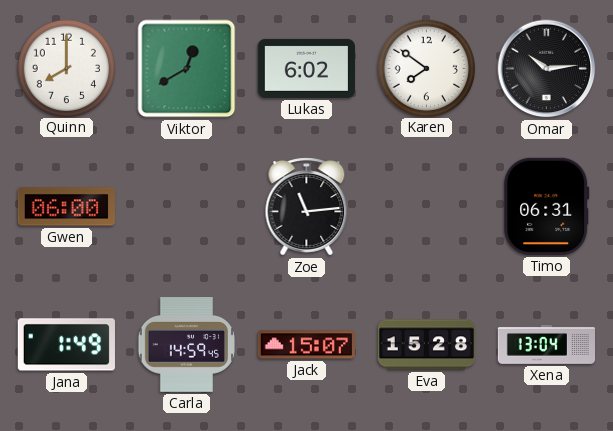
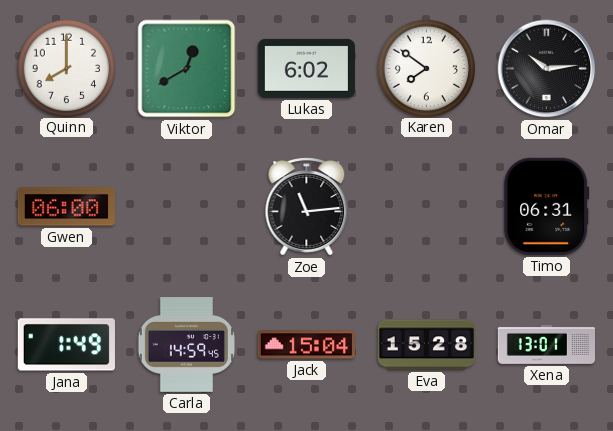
Jack: 15:07 -> 15:04 (306, 345)
Xena: 13:04 -> 13:01 (546, 344)
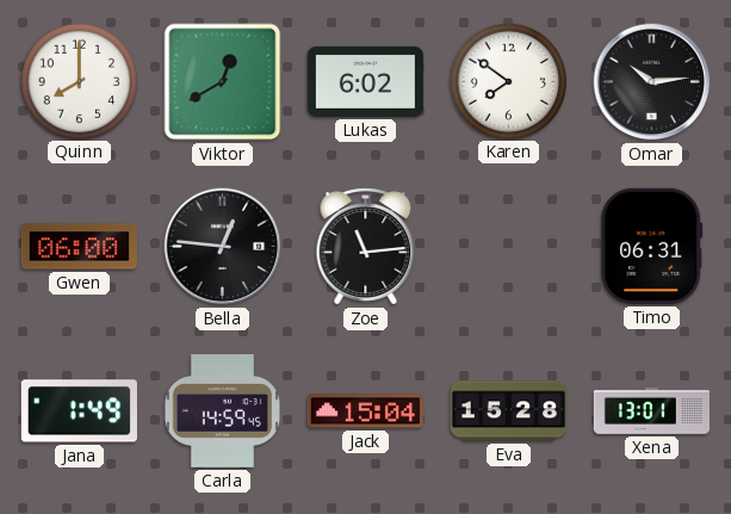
Bella: none -> 12:46 (223, 247)
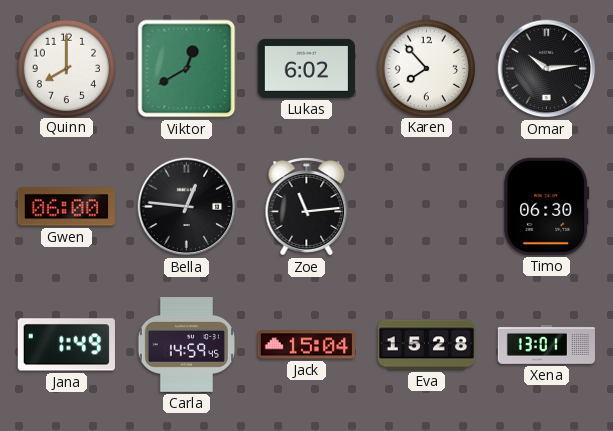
Karen: 7:51 -> 7:53 (426, 68)
Timo: 06:31 -> 06:30 (547, 206)
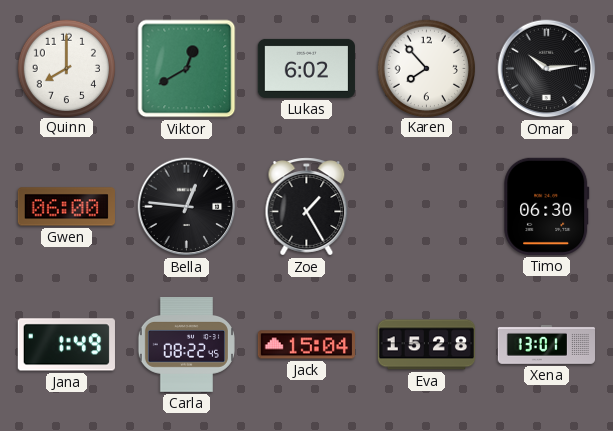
Zoe: 11:14 -> 1:25 (307, 207)
Carla: 14:59 -> 08:22 (186, 345)
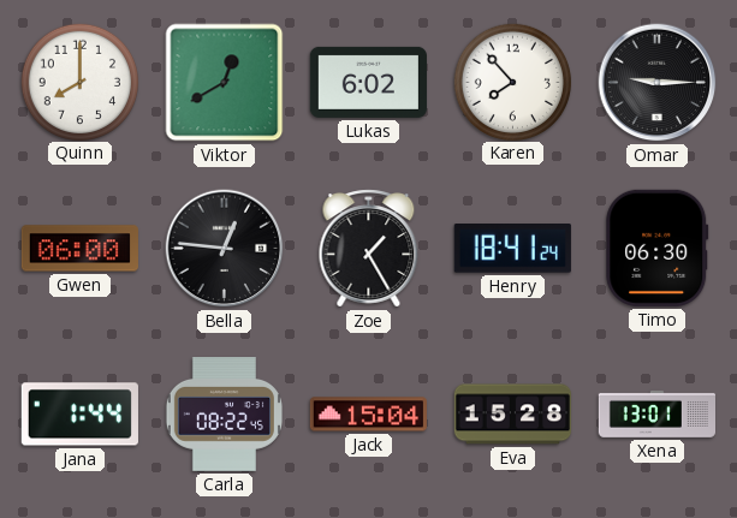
Omar: 10:14 -> 9:15 (658, 83)
Henry: none -> 18:41 (512, 249)
Jana: 1:49 -> 1:44 (79, 415)
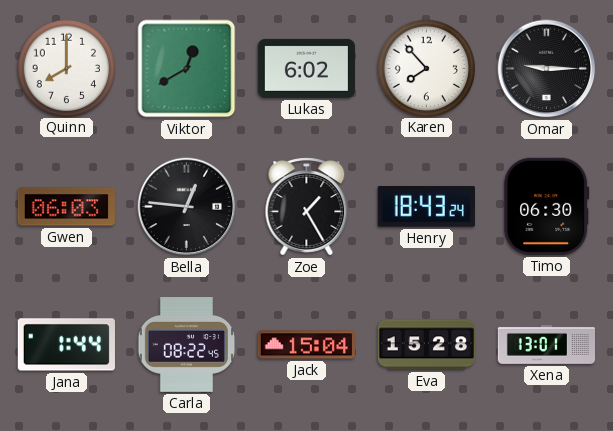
Gwen: 06:00 -> 06:03 (66, 207)
Henry: 18:41 -> 18:43 (426, 207)
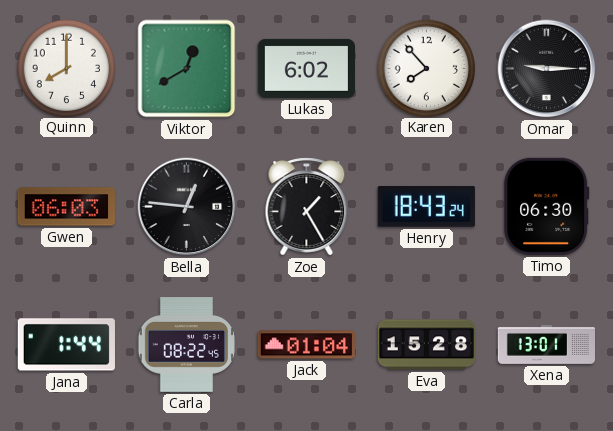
Jack: 15:04 -> 01:04 (306, 345)
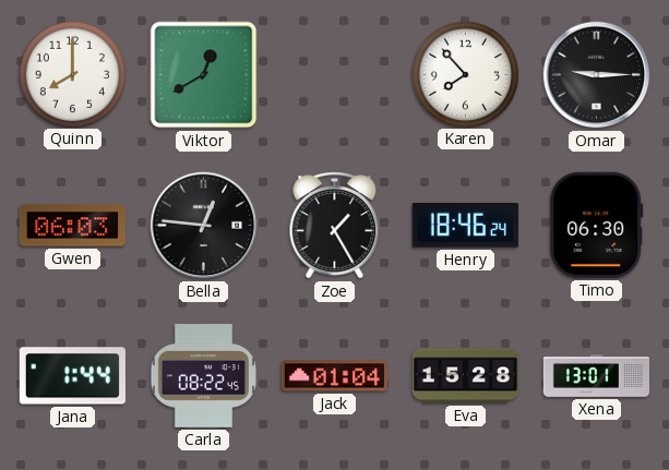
Lukas: 6:02 -> none (306, 68)
Henry: 18:43 -> 18:46 (465, 226)
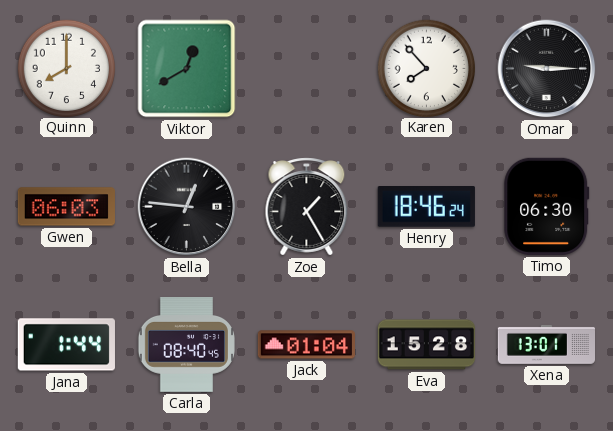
Carla: 08:22 -> 08:40 (186, 345)
